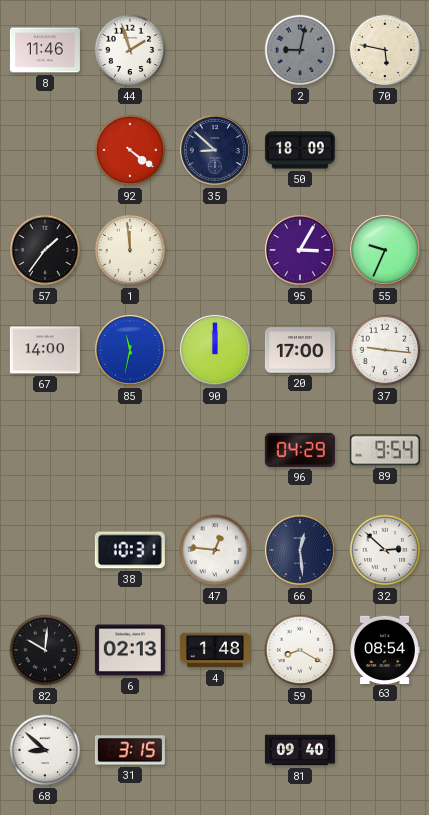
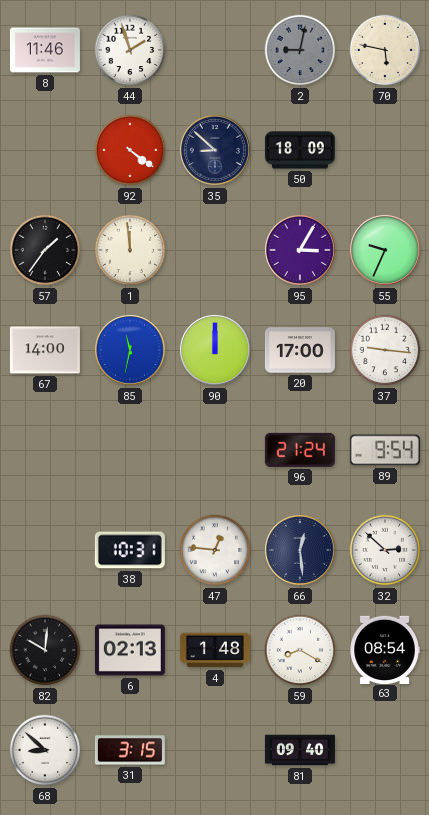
96: 04:29 -> 21:24 (300, 450)
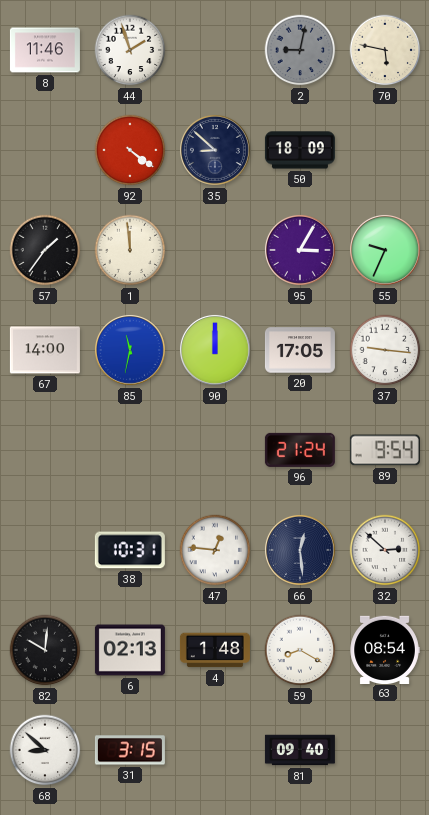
20: 17:00 -> 17:05 (300, 350)
